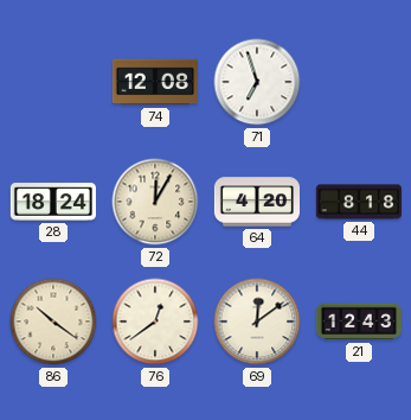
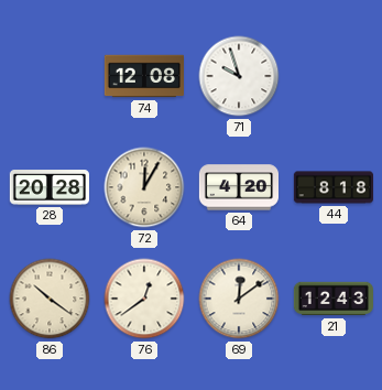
71: 6:57 -> 9:57 (239, 76)
28: 18:24 -> 20:28 (50, 187)
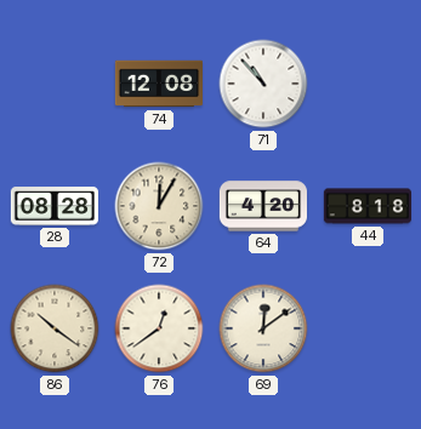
71: 9:57 -> 10:53 (263, 84)
28: 20:28 -> 08:28 (55, 206)
21: 12:43 -> none (332, 299)
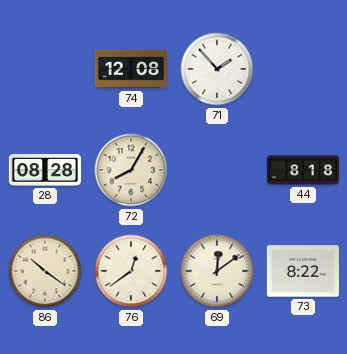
71: 10:53 -> 1:53 (217, 69)
72: 12:05 -> 8:05 (131, 170)
64: 4:20 -> none (262, 206)
73: none -> 8:22 (303, 271)
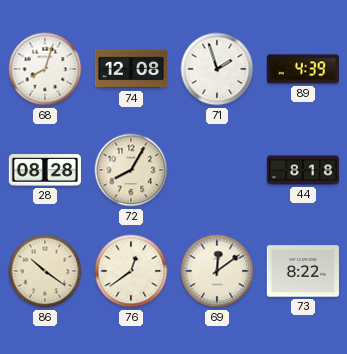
68: none -> 8:03 (45, 69)
71: 1:53 -> 1:57 (217, 69)
89: none -> 4:39 (303, 69)
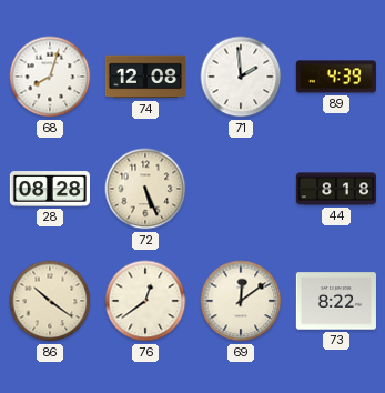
71: 1:57 -> 1:59 (241, 77)
72: 8:05 -> 5:26 (145, 189)
